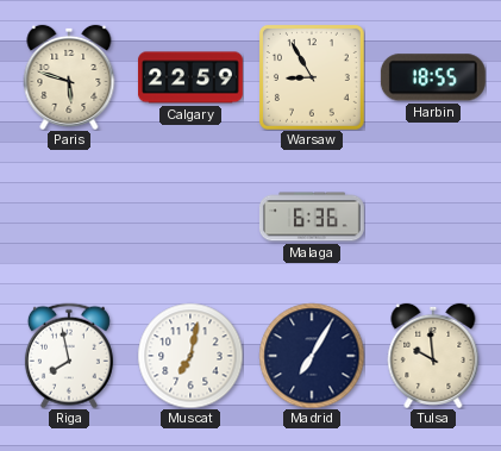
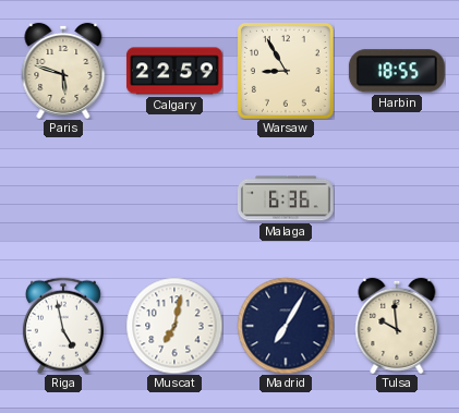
Riga: 7:58 -> 4:58 (63, 326)
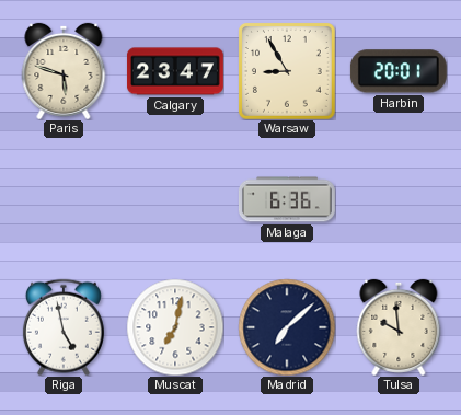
Calgary: 22:59 -> 23:47 (175, 71)
Harbin: 18:55 -> 20:01 (399, 71)
Madrid: 7:05 -> 7:08 (287, 327)
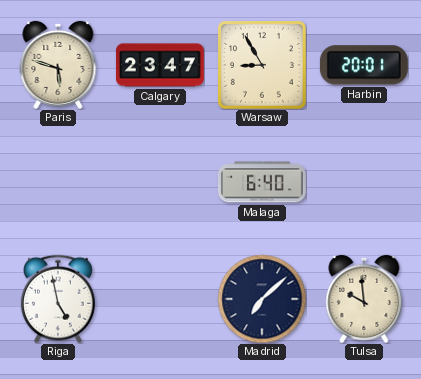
Malaga: 6:36 -> 6:40 (262, 182)
Muscat: 7:02 -> none (175, 327)
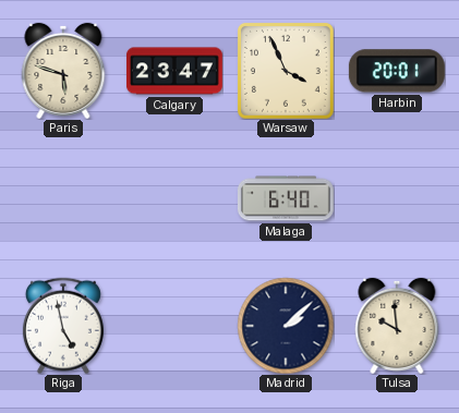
Warsaw: 8:55 -> 3:56 (286, 71)
Madrid: 7:08 -> 2:08 (286, 326)
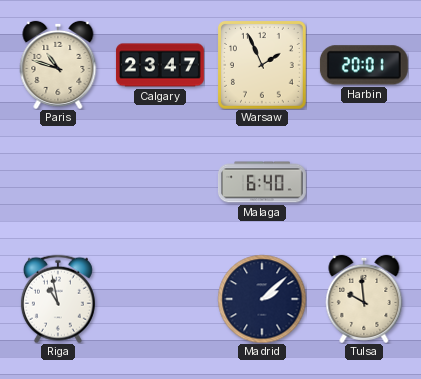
Paris: 5:48 -> 10:48 (58, 65)
Warsaw: 3:56 -> 1:56 (262, 65)
Riga: 4:58 -> 10:58 (58, 299)
